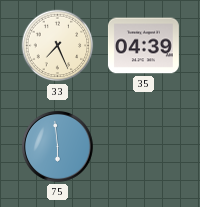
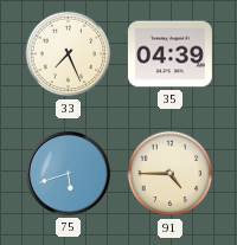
75: 5:59 -> 5:42 (68, 173)
91: none -> 4:45 (171, 174)
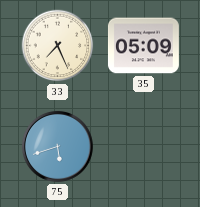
35: 04:39 -> 05:09 (143, 46)
91: 4:45 -> none (171, 174)
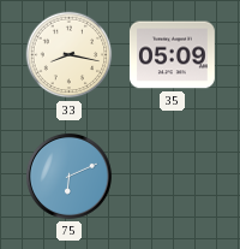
33: 7:26 -> 8:17 (70, 55)
75: 5:42 -> 6:11 (68, 176)
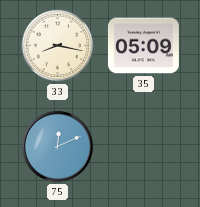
75: 6:11 -> 12:11 (57, 146)
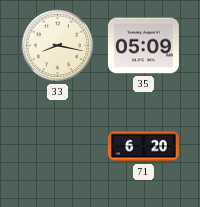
75: 12:11 -> none (57, 146)
71: none -> 6:20 (143, 147)
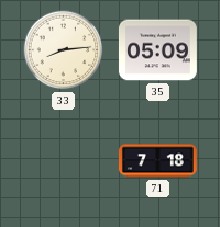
33: 8:17 -> 8:14 (64, 50)
71: 6:20 -> 7:18 (157, 161)
